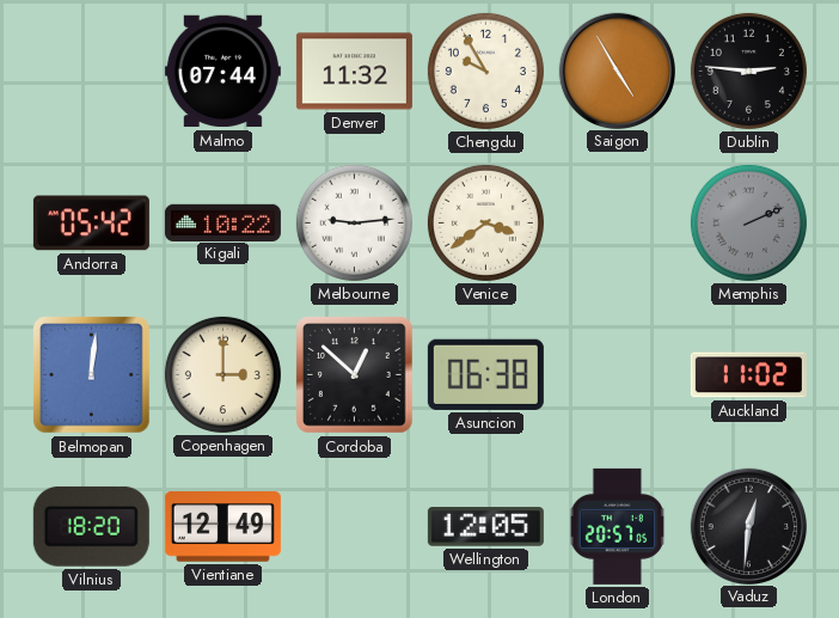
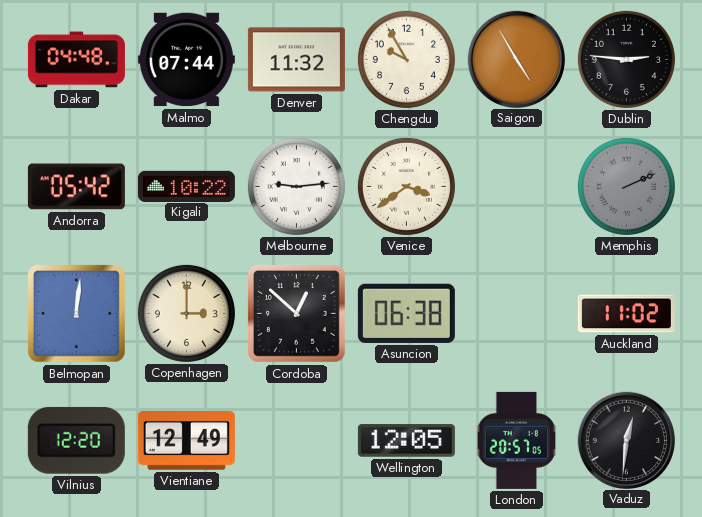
Dakar: none -> 04:48 (76, 60)
Vilnius: 18:20 -> 12:20 (76, 440)
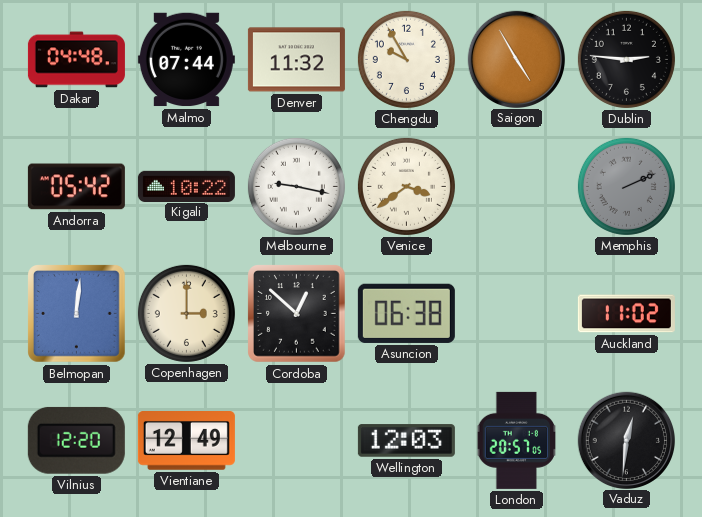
Melbourne: 9:14 -> 9:17 (296, 186)
Wellington: 12:05 -> 12:03 (406, 441)
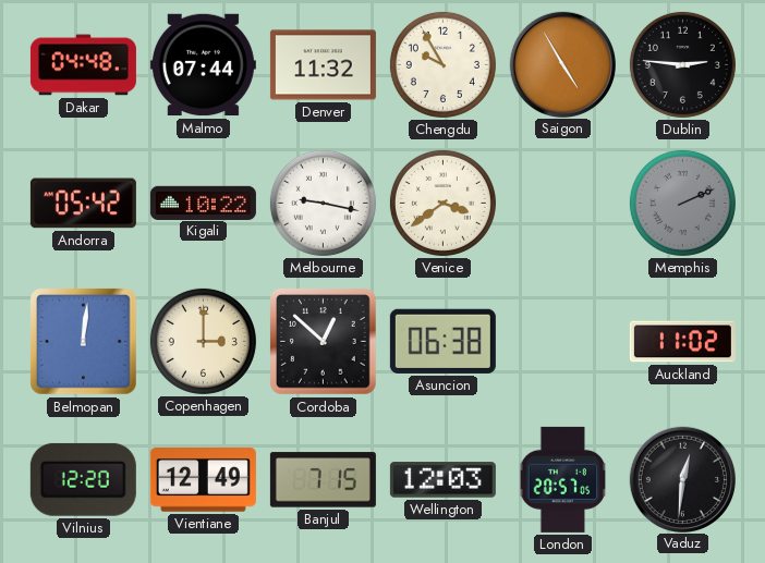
Banjul: none -> 7:15 (323, 480)
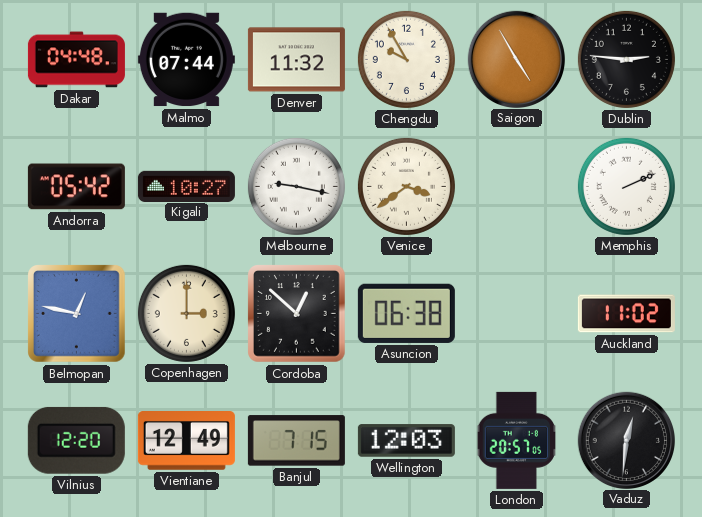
Kigali: 10:22 -> 10:27 (186, 186)
Memphis dial: grey -> white (626, 186)
Belmopan: 12:01 -> 12:47 (77, 314)
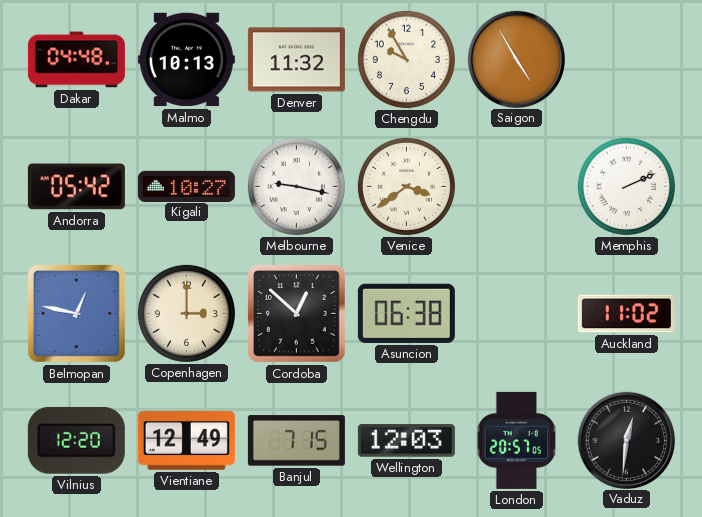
Malmo: 07:44 -> 10:13 (186, 60)
Dublin: 2:46 -> none (626, 59)
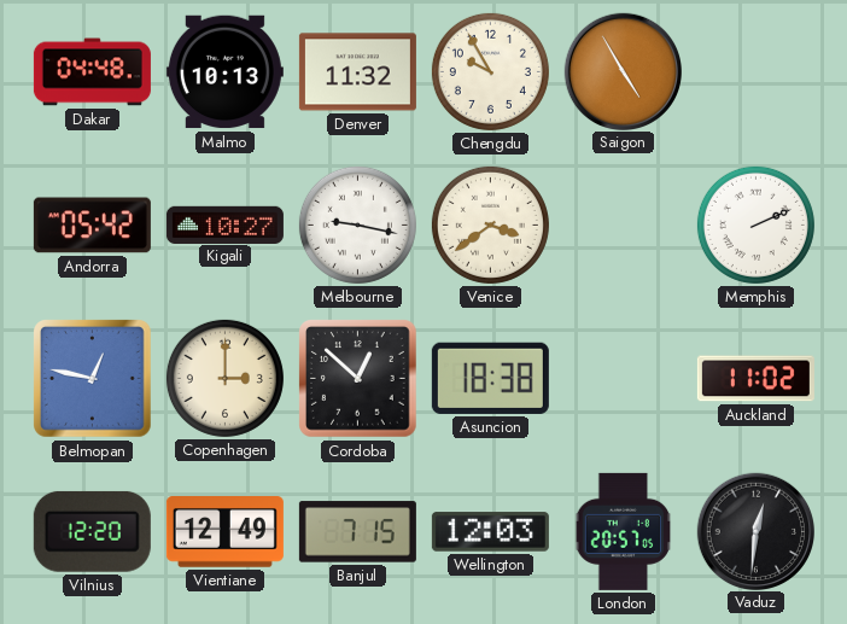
Asuncion: 06:38 -> 18:38 (490, 378)
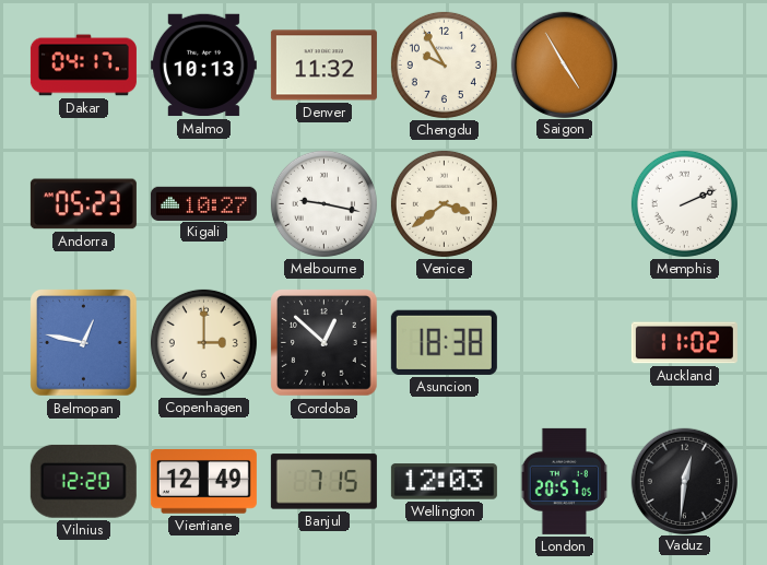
Dakar: 04:48 -> 04:17 (83, 66)
Andorra: 05:42 -> 05:23 (83, 204)
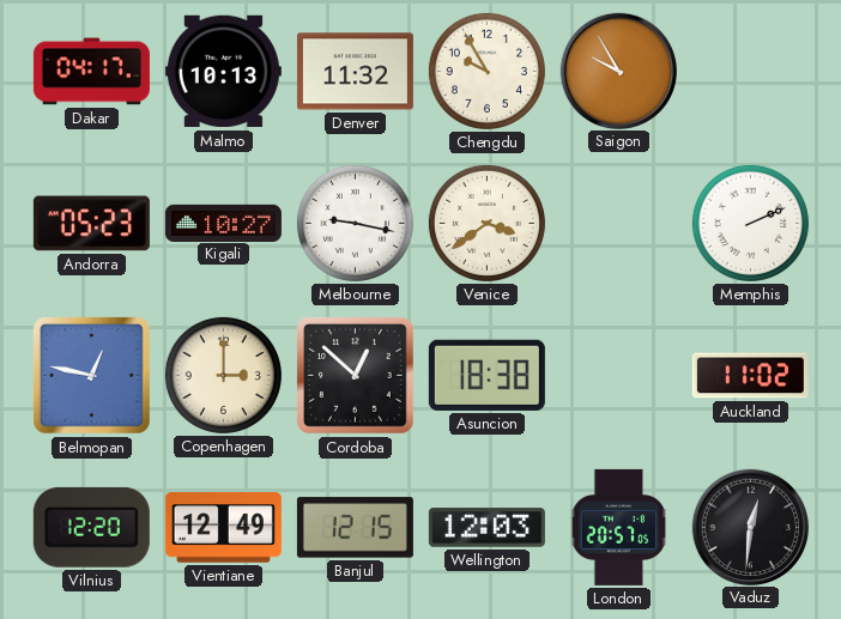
Saigon: 4:55 -> 9:55 (618, 71)
Banjul: 7:15 -> 12:15 (355, 528)
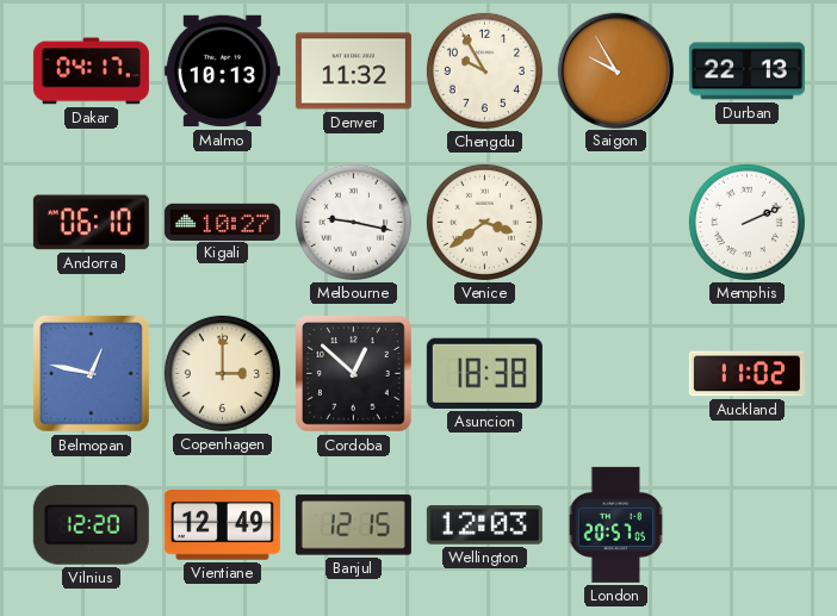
Durban: none -> 22:13 (746, 71)
Andorra: 05:23 -> 06:10 (91, 223)
Vaduz: 12:31 -> none (750, 527)
